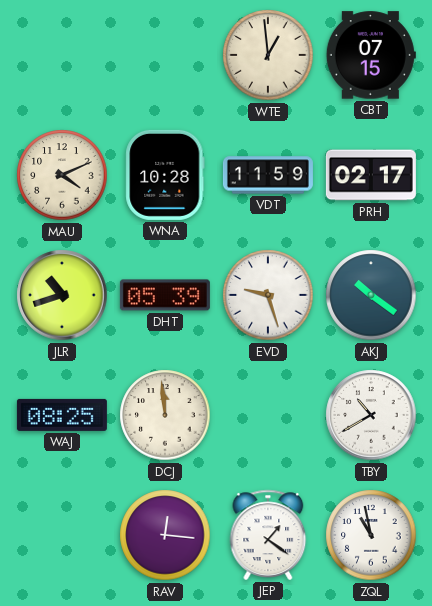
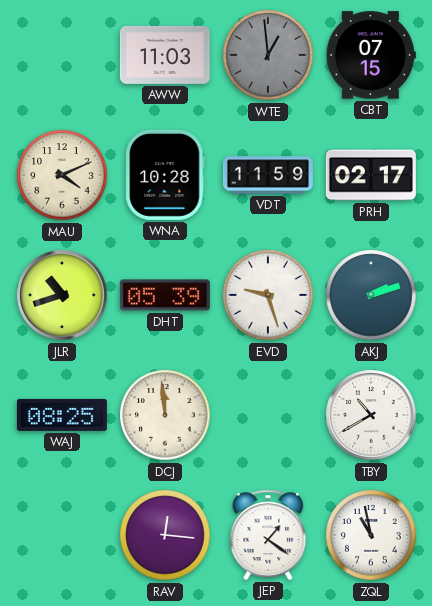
AWW: none -> 11:03 (165, 55)
WTE dial: cream -> grey (268, 55)
AKJ: 10:21 -> 2:12 (371, 295)
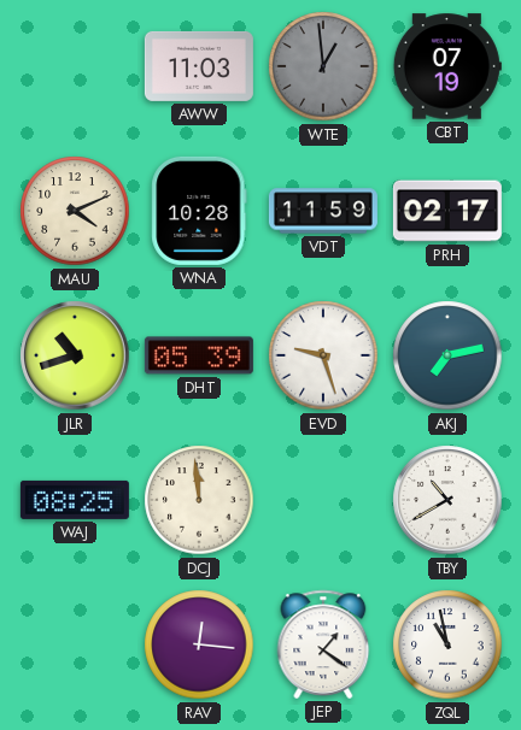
CBT: 07:15 -> 07:19 (447, 66)
AKJ: 2:12 -> 7:13 (447, 355)
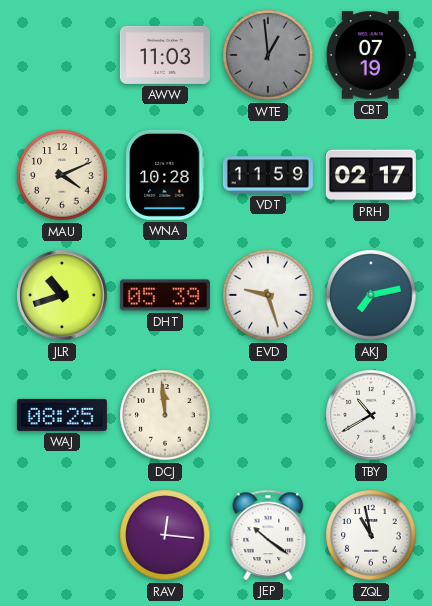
JEP: 1:21 -> 10:21 (268, 535)
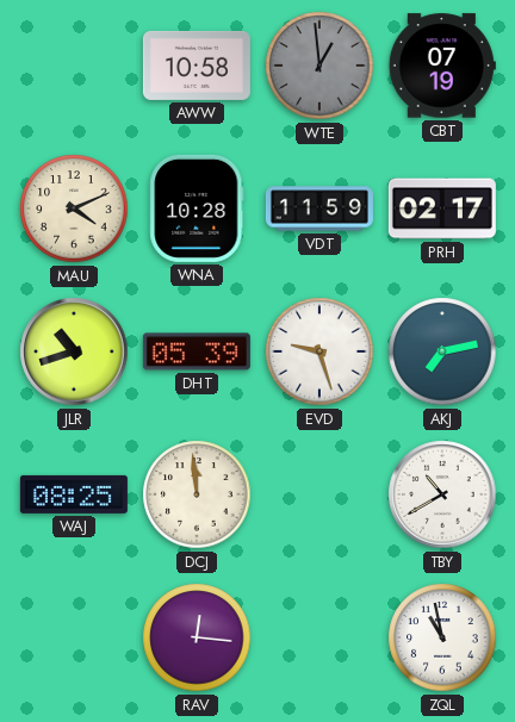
AWW: 11:03 -> 10:58 (197, 66)
JEP: 10:21 -> none (268, 535)
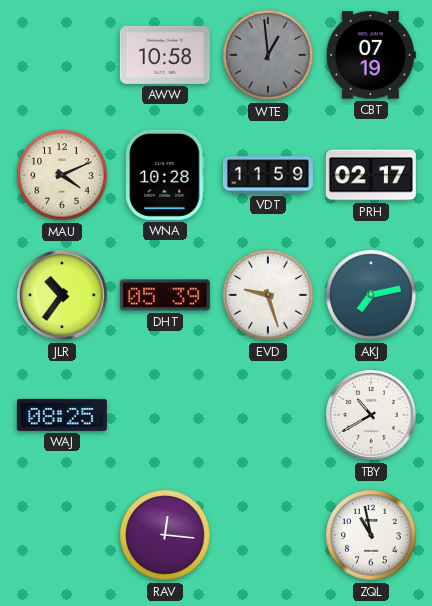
JLR: 10:42 -> 10:36 (62, 295)
DCJ: 11:59 -> none (197, 494)
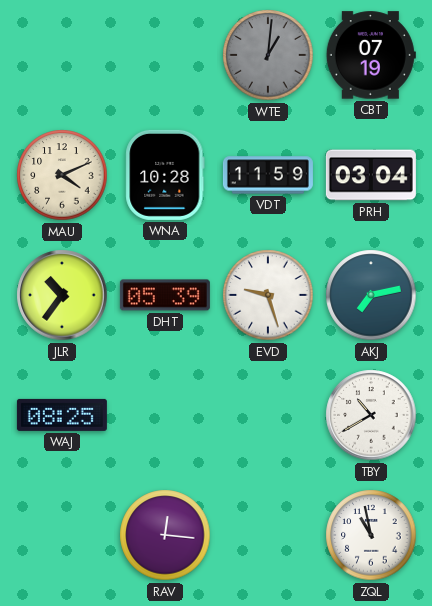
AWW: 10:58 -> none (165, 55)
WTE: 12:59 -> 1:01 (268, 55)
PRH: 02:17 -> 03:04 (371, 175)
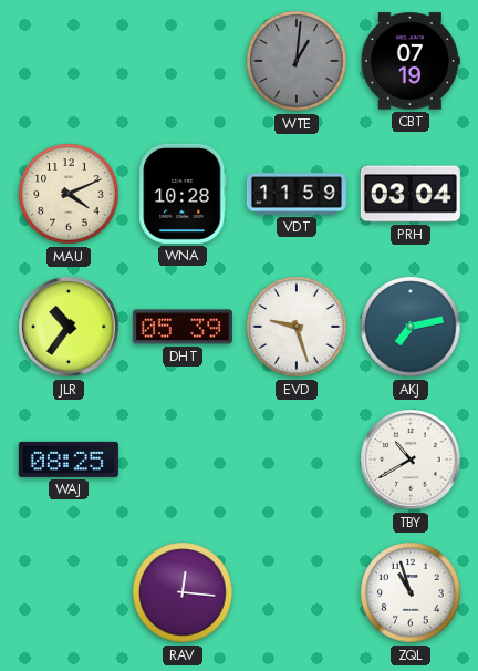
ZQL: 10:58 -> 10:57 (411, 592)
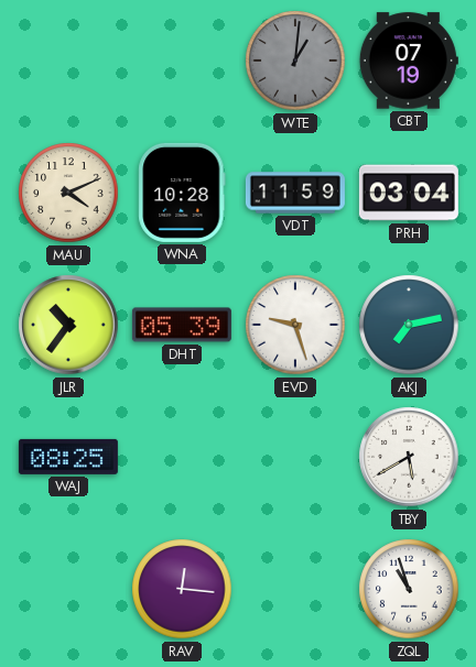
TBY: 10:40 -> 5:40 (409, 457)
